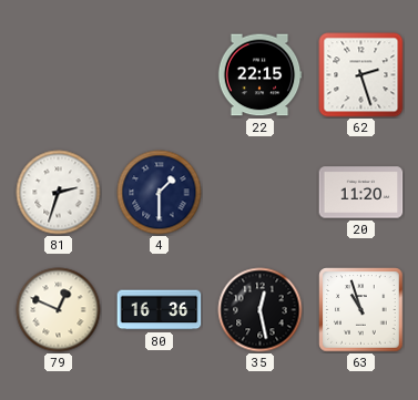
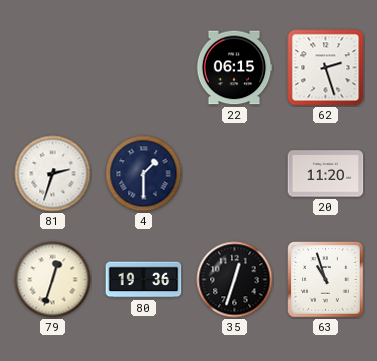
22: 22:15 -> 06:15 (234, 68)
79: 12:49 -> 12:33 (53, 280)
80: 16:36 -> 19:36 (144, 280)
35: 12:28 -> 12:33 (235, 280)
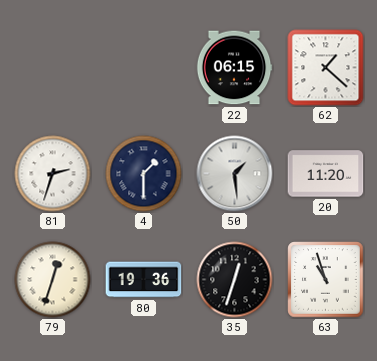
62: 2:27 -> 1:22 (326, 68)
50: none -> 1:29 (235, 174)
